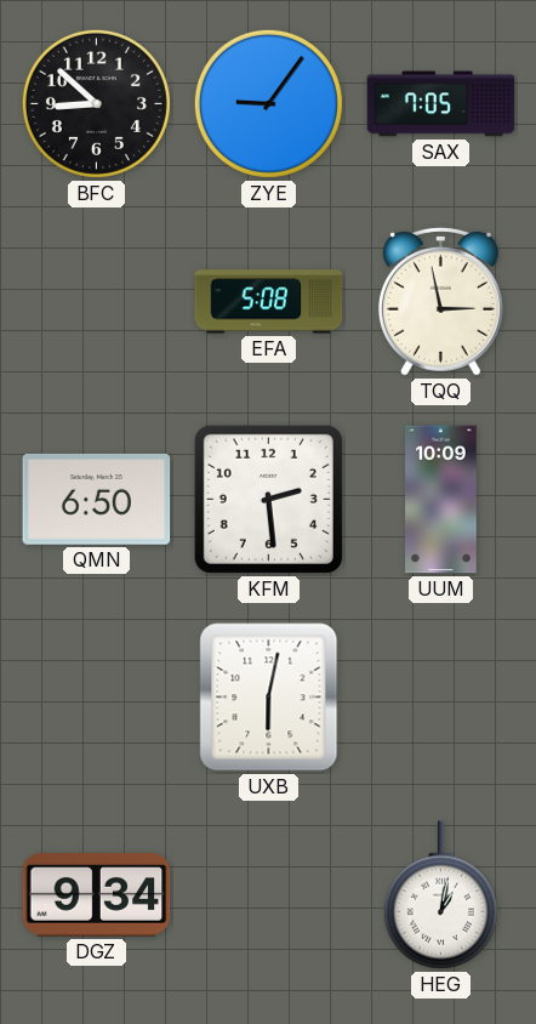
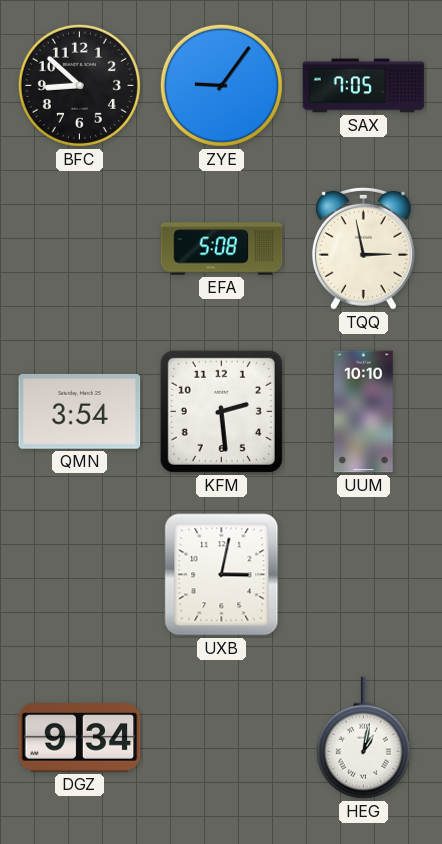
QMN: 6:50 -> 3:54 (80, 412)
UUM: 10:09 -> 10:10 (364, 412)
UXB: 6:02 -> 3:02 (222, 575)
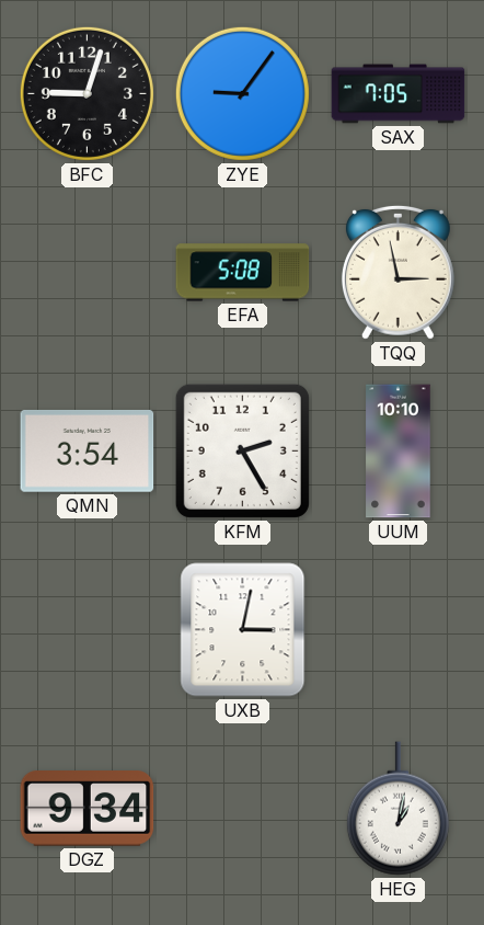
BFC: 8:52 -> 9:03 (87, 93)
KFM: 2:29 -> 2:25 (242, 450)
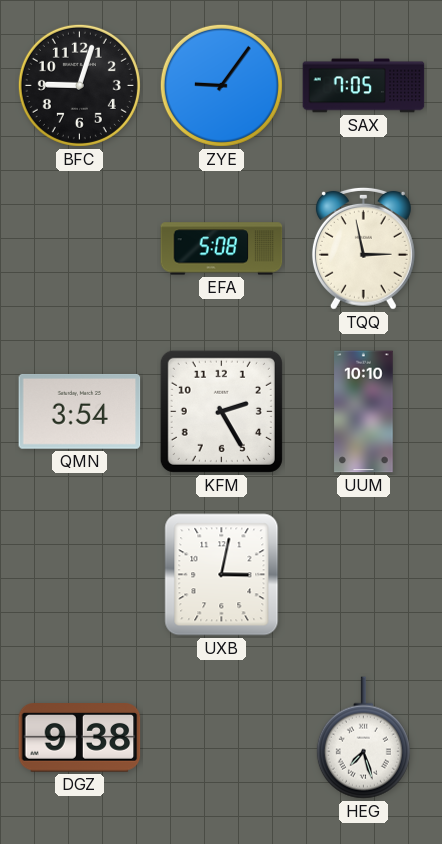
DGZ: 9:34 -> 9:38 (80, 738)
HEG: 1:02 -> 7:27 (363, 738)
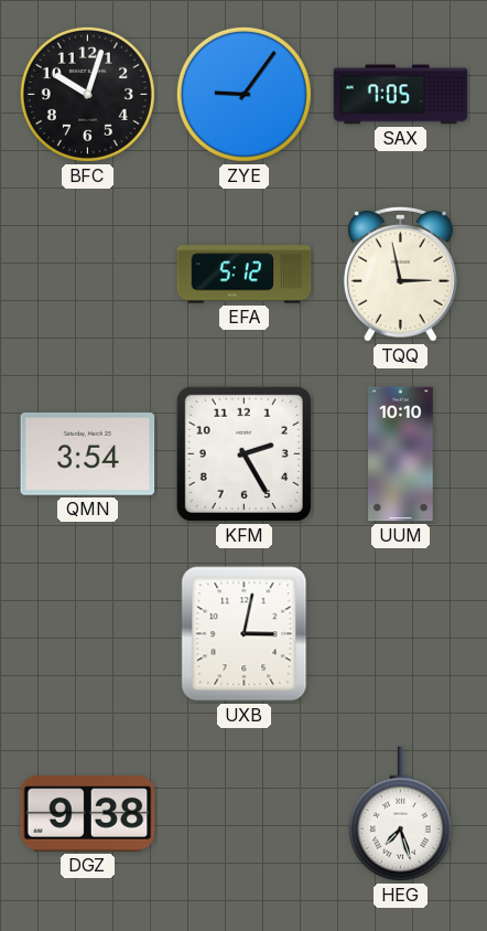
BFC: 9:03 -> 10:03 (87, 94)
EFA: 5:08 -> 5:12 (245, 275)
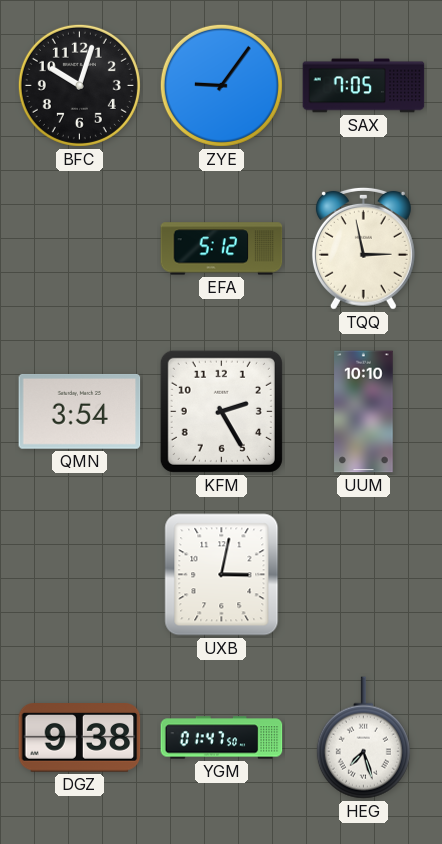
YGM: none -> 01:47 (222, 738)
